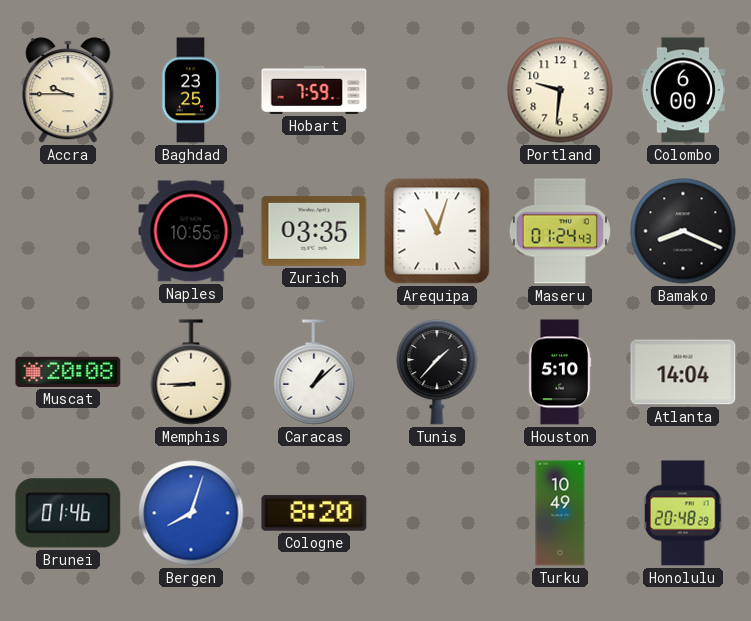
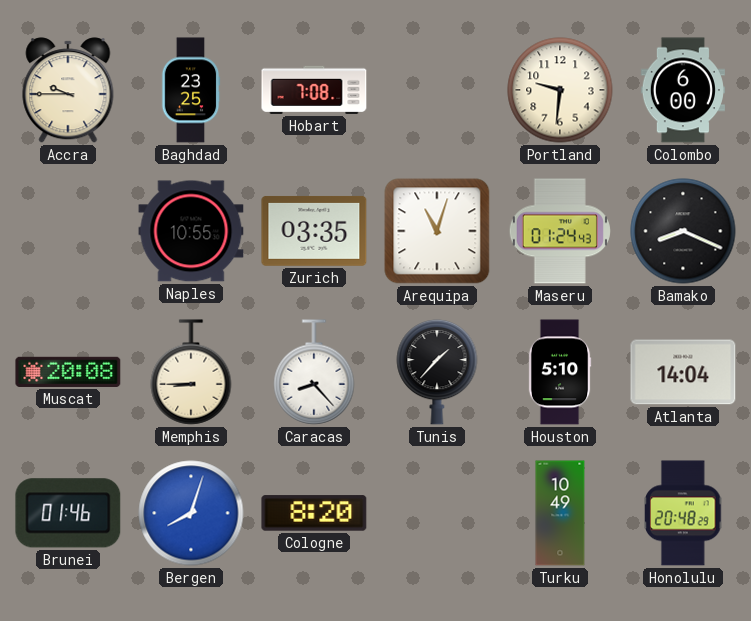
Hobart: 7:59 -> 7:08 (314, 90)
Caracas: 1:08 -> 8:23 (314, 372)
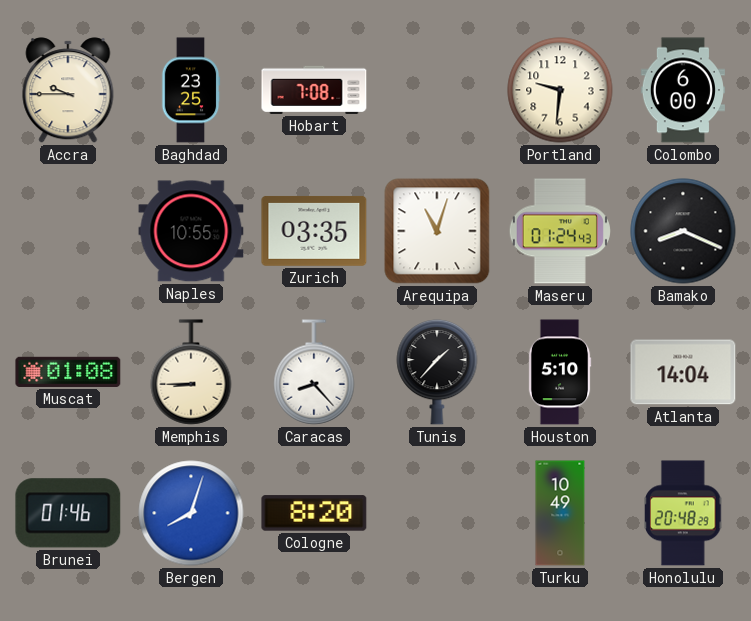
Muscat: 20:08 -> 01:08 (68, 372)
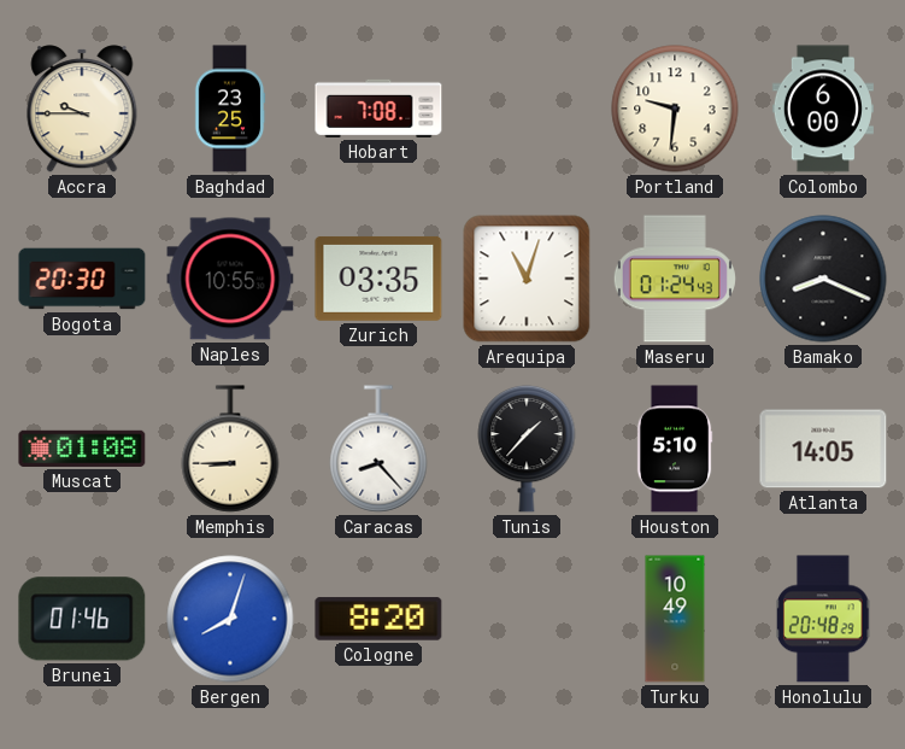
Bogota: none -> 20:30 (82, 279)
Atlanta: 14:04 -> 14:05 (823, 449)
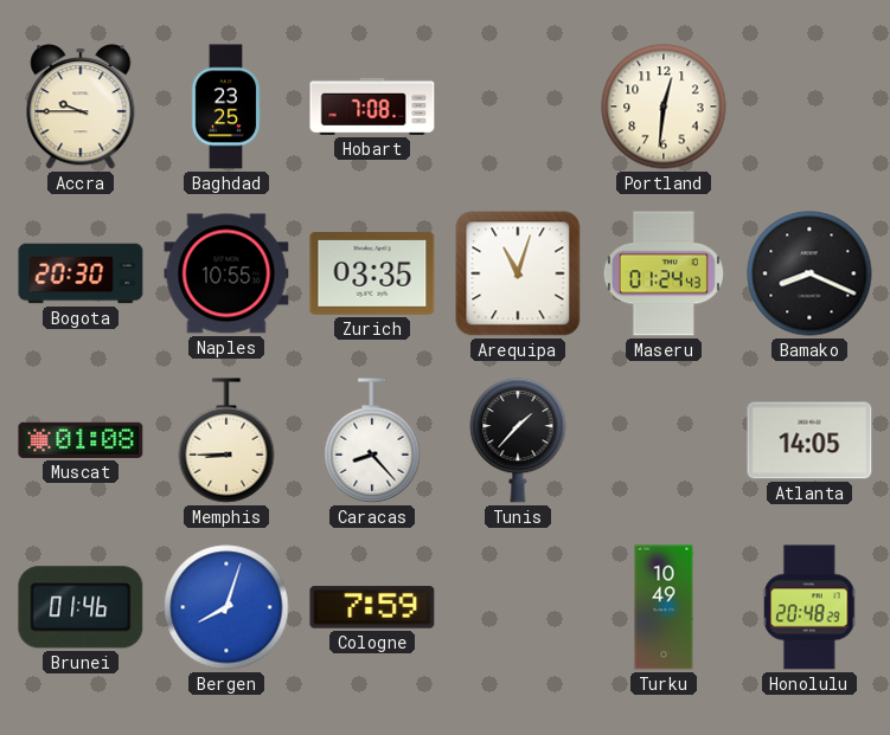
Portland: 9:31 -> 12:31 (664, 107)
Colombo: 6:00 -> none (823, 109)
Houston: 5:10 -> none (675, 449)
Cologne: 8:20 -> 7:59 (372, 607)
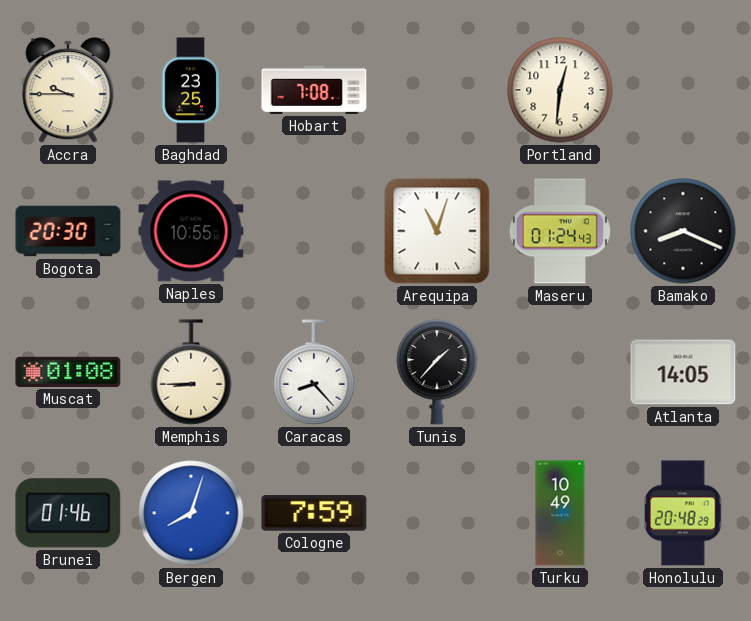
Zurich: 03:35 -> none (372, 273)
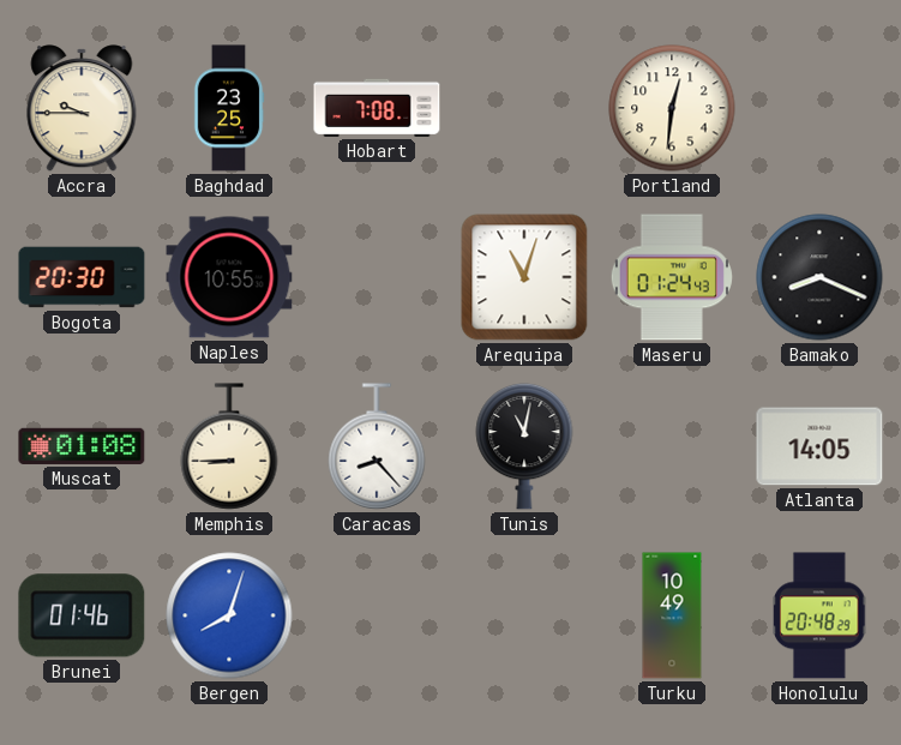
Tunis: 1:37 -> 11:02 (524, 446)
Cologne: 7:59 -> none (314, 513)
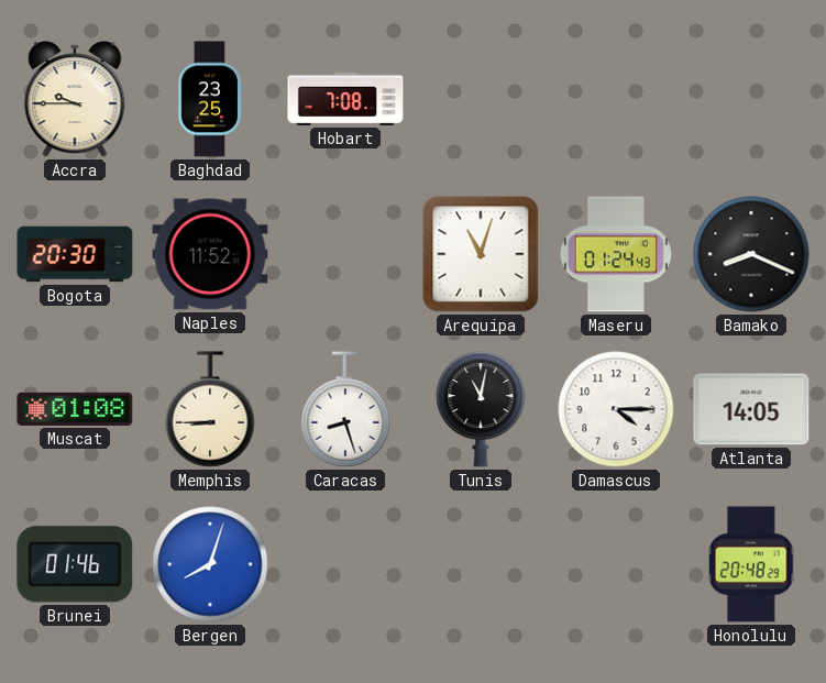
Portland: 12:31 -> none (672, 108)
Naples: 10:55 -> 11:52 (210, 254)
Caracas: 8:23 -> 8:27 (345, 409)
Damascus: none -> 4:15 (616, 409)
Turku: 10:49 -> none (672, 615)
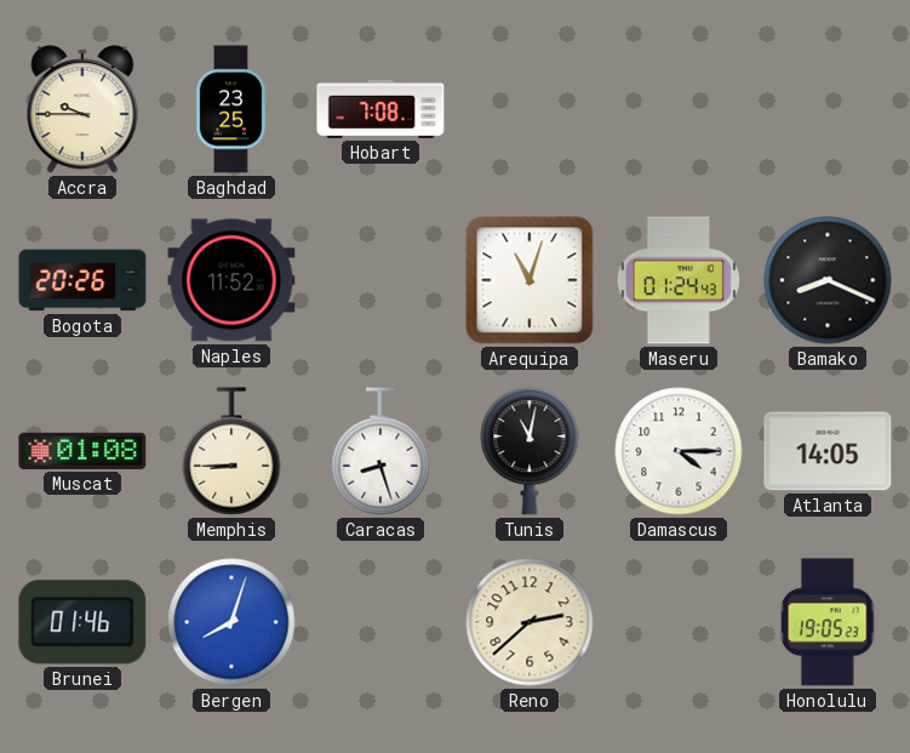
Bogota: 20:30 -> 20:26 (82, 280)
Reno: none -> 2:38 (530, 622)
Honolulu: 20:48 -> 19:05 (829, 622)
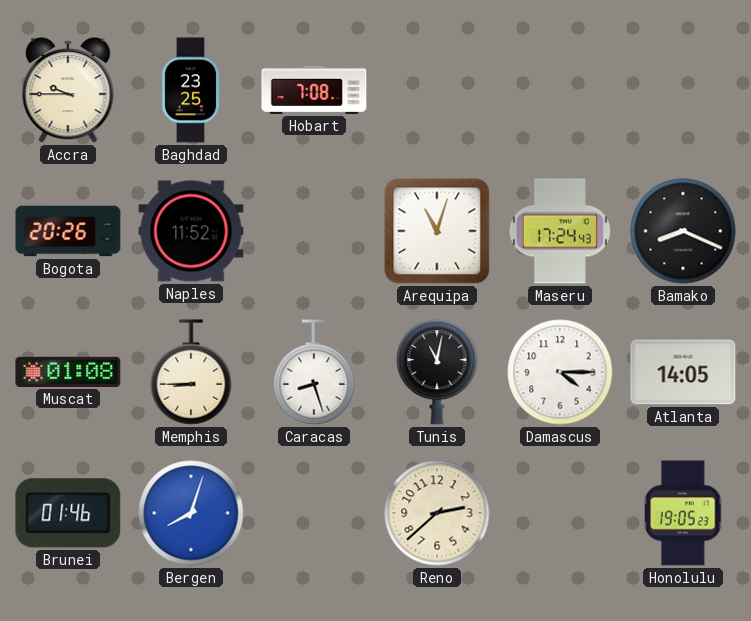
Maseru: 01:24 -> 17:24 (560, 231)
